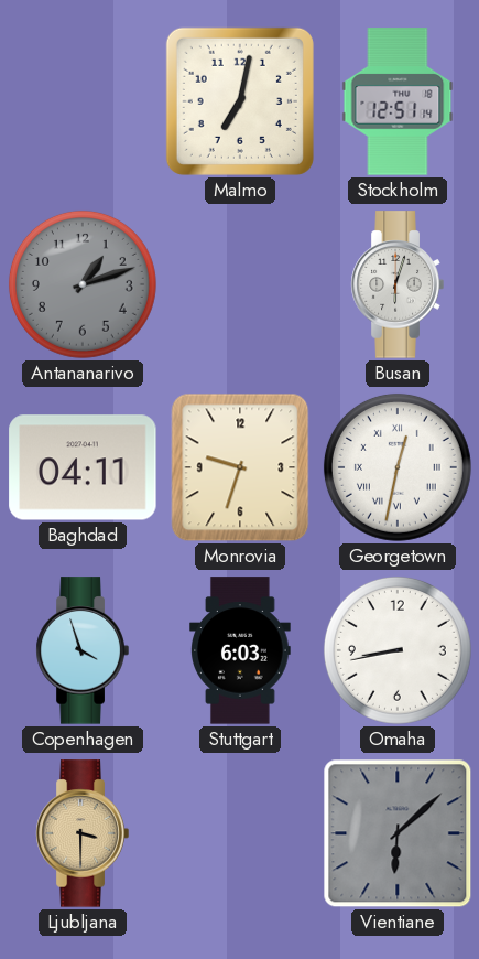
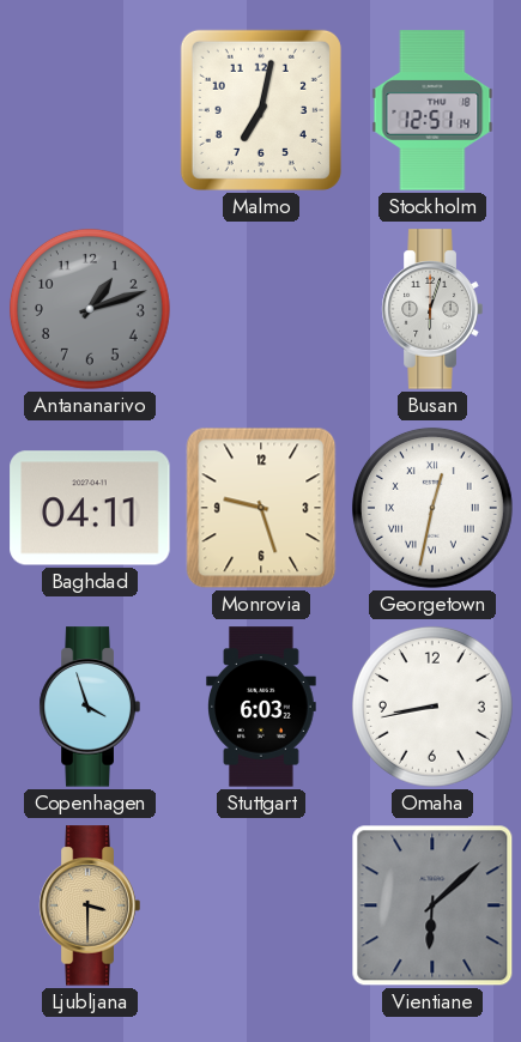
Monrovia: 9:33 -> 9:27 (261, 508)
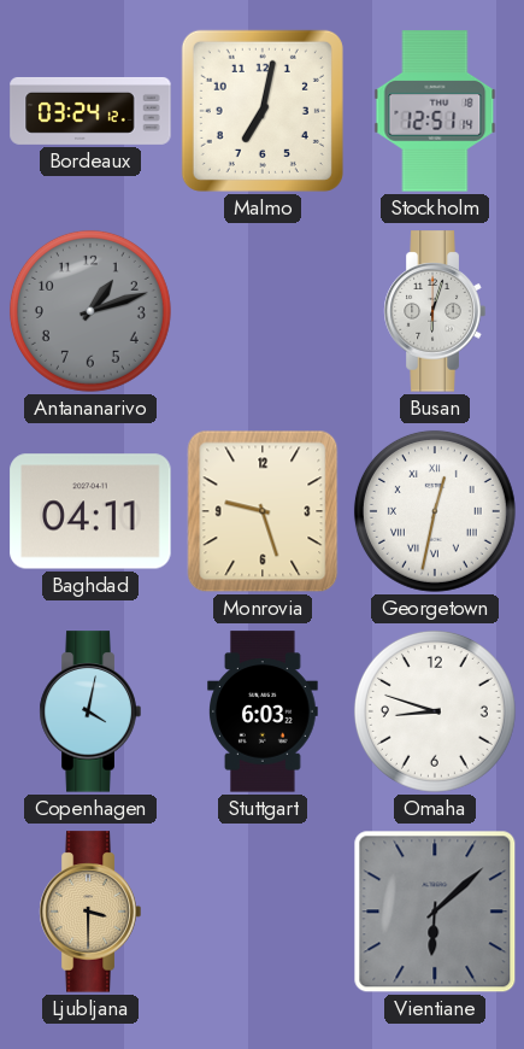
Bordeaux: none -> 03:24 (90, 111)
Copenhagen: 3:57 -> 4:02 (90, 711)
Omaha: 8:43 -> 8:48 (435, 711)
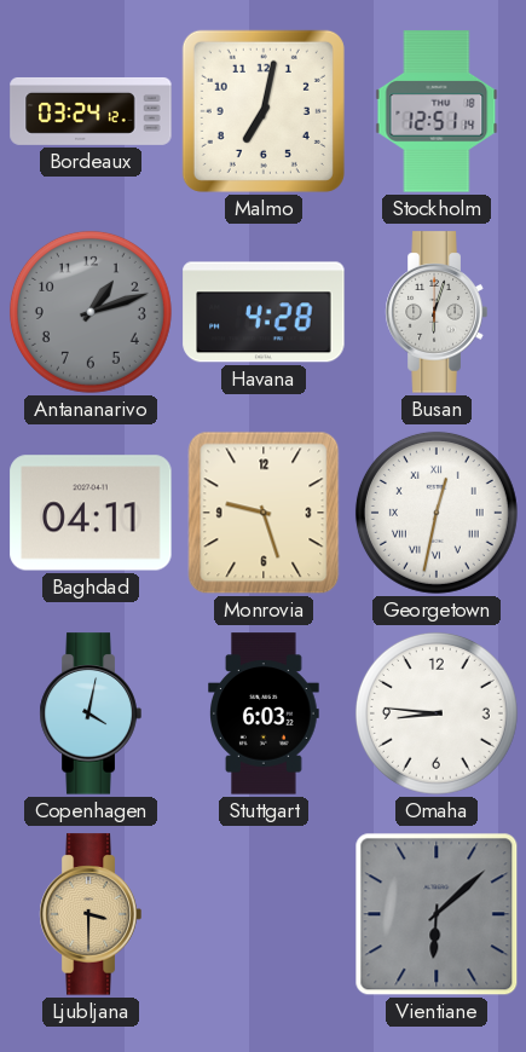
Havana: none -> 4:28 (264, 312)
Omaha: 8:48 -> 8:46 (437, 713)
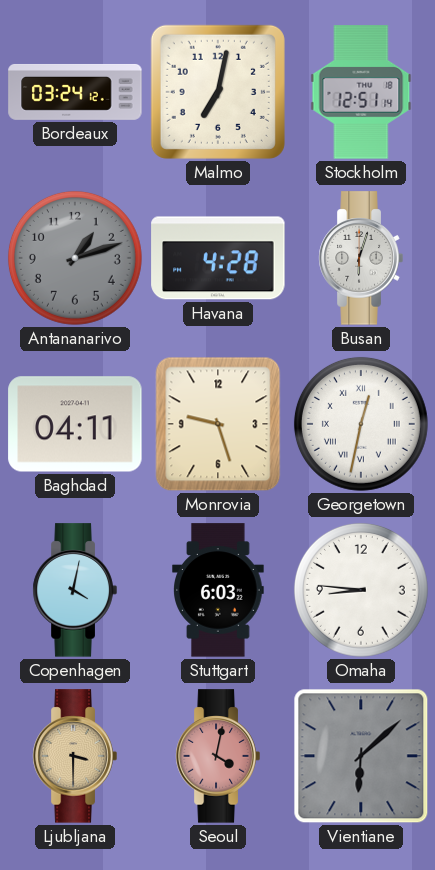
Seoul: none -> 4:02 (218, 756)
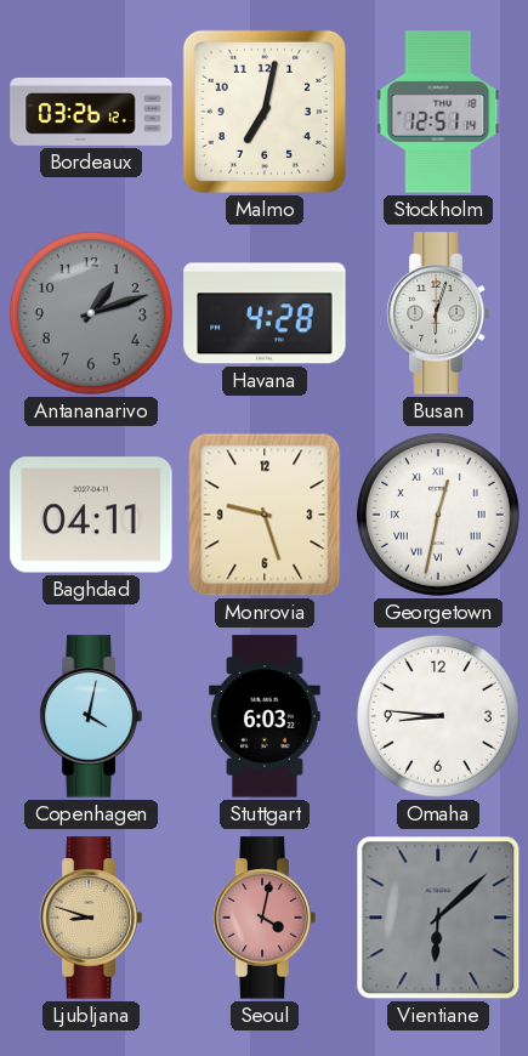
Bordeaux: 03:24 -> 03:26 (91, 112)
Ljubljana: 3:30 -> 8:48 (91, 918)
